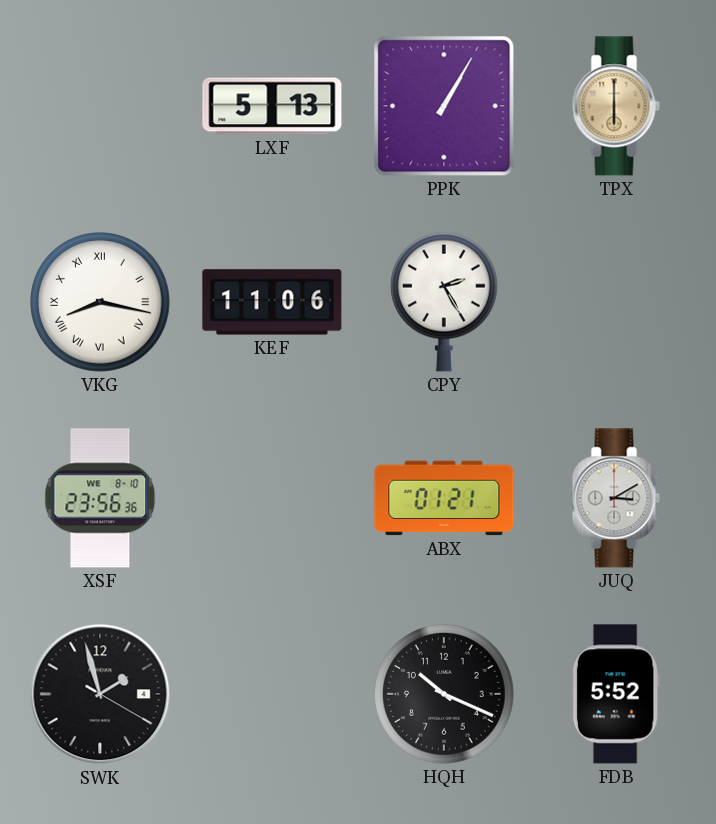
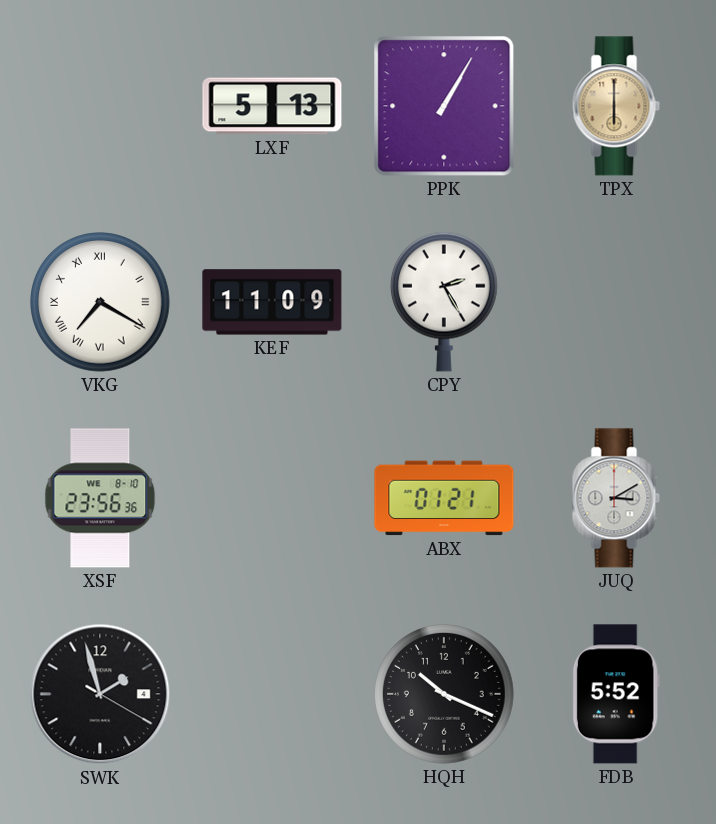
VKG: 8:17 -> 7:20 (101, 303)
KEF: 11:06 -> 11:09 (272, 302)
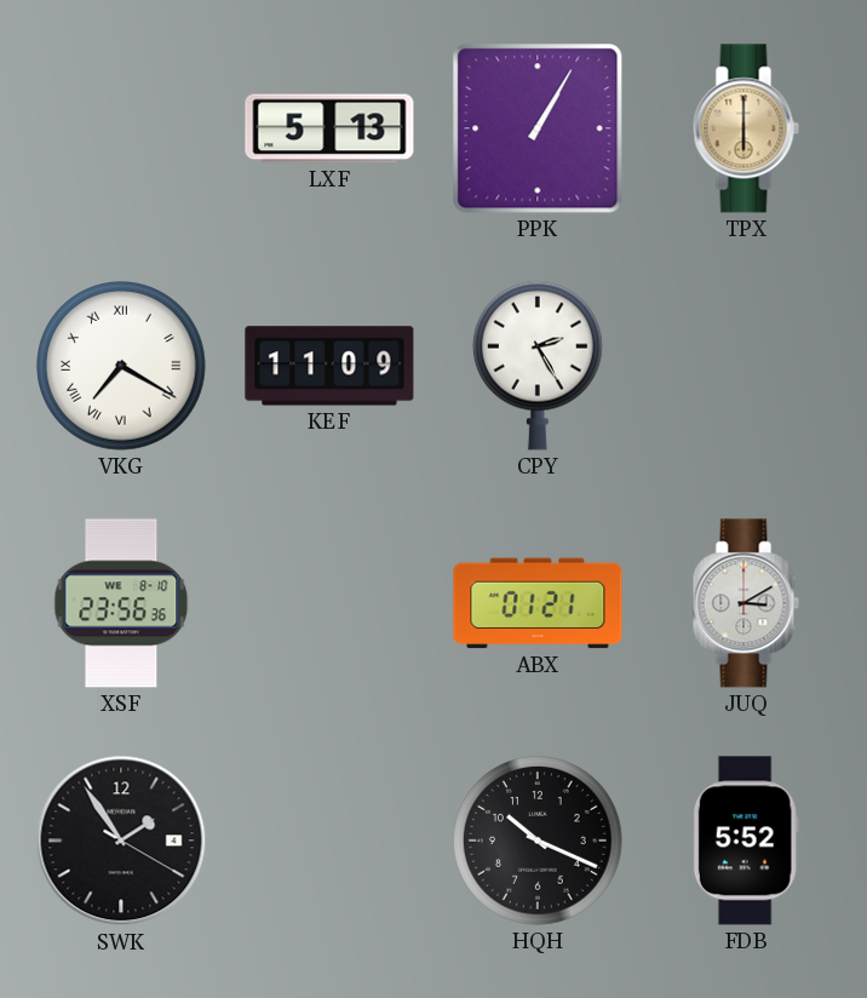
SWK: 1:57 -> 1:54 (121, 841)
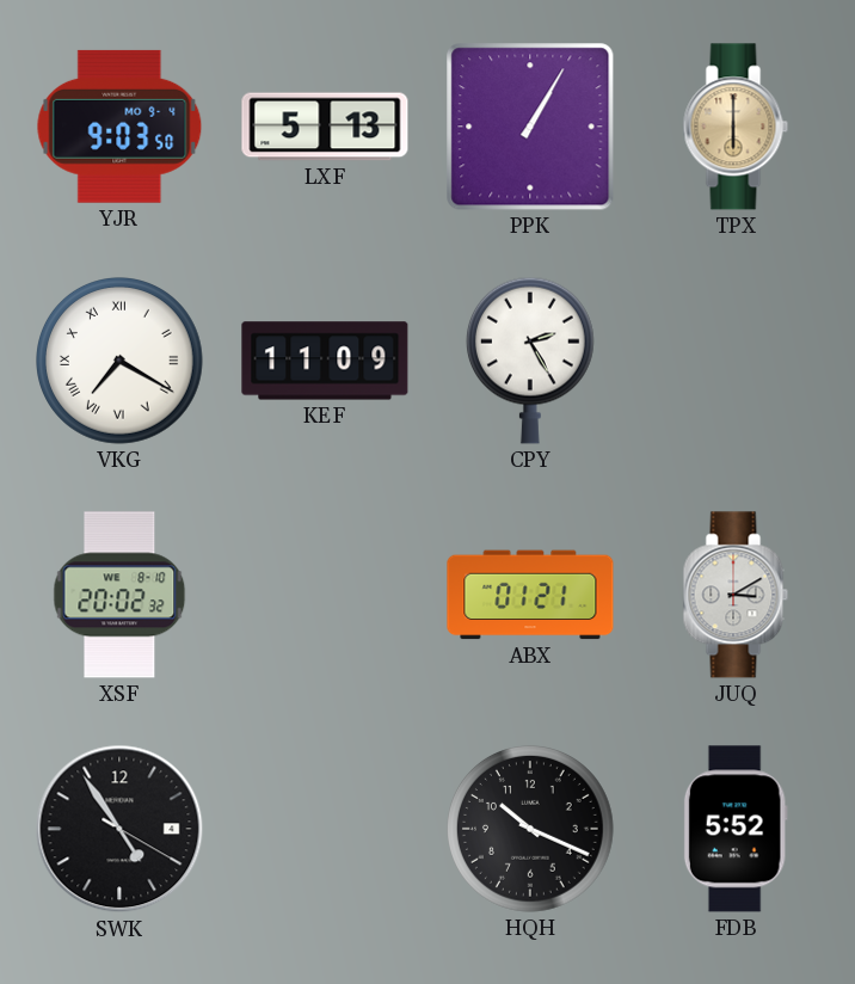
YJR: none -> 9:03 (119, 127)
XSF: 23:56 -> 20:02 (119, 595)
SWK: 1:54 -> 4:54 (119, 829)
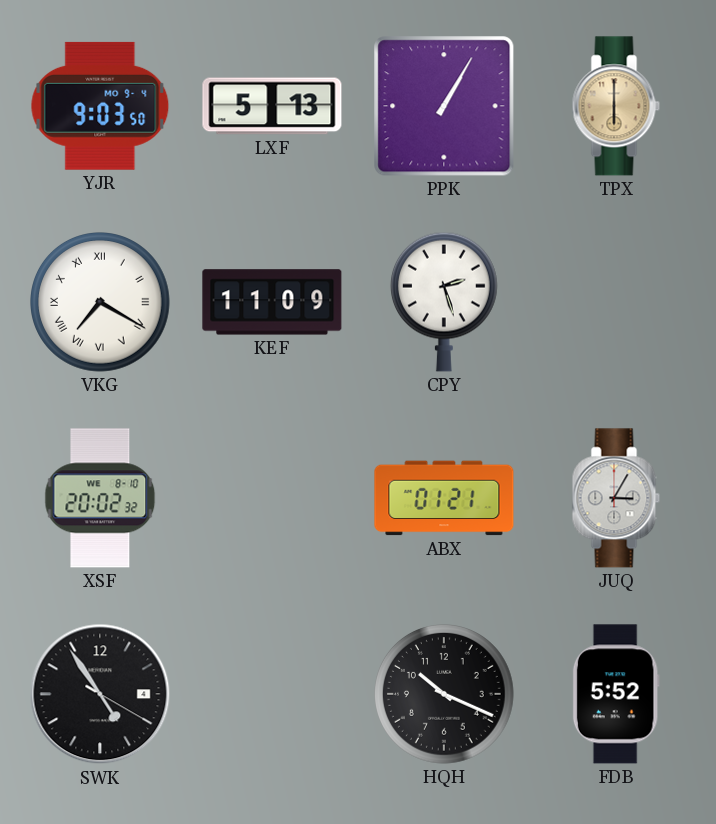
CPY: 2:25 -> 2:27 (444, 302)
JUQ: 3:10 -> 3:05 (616, 498)
